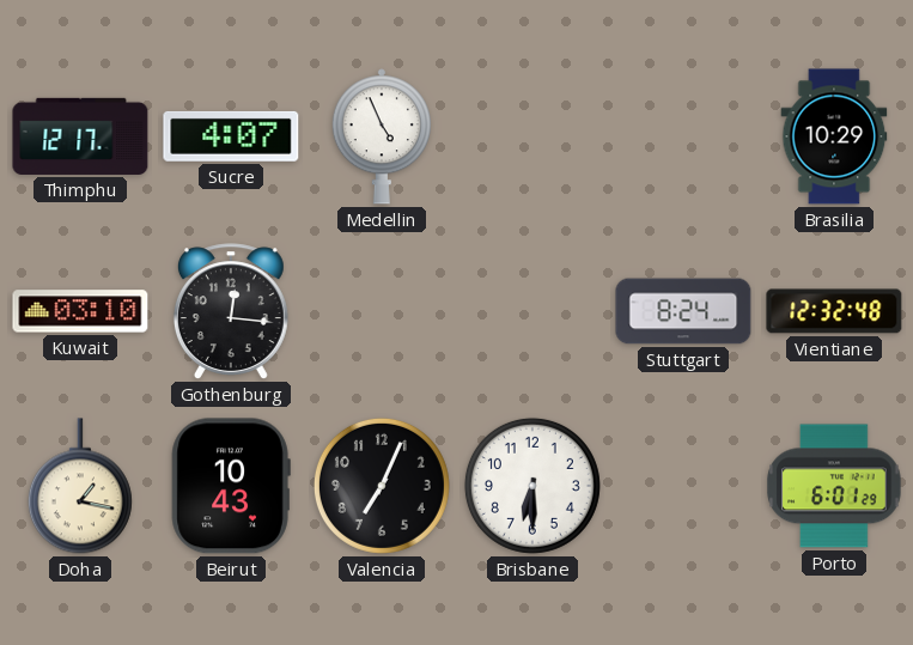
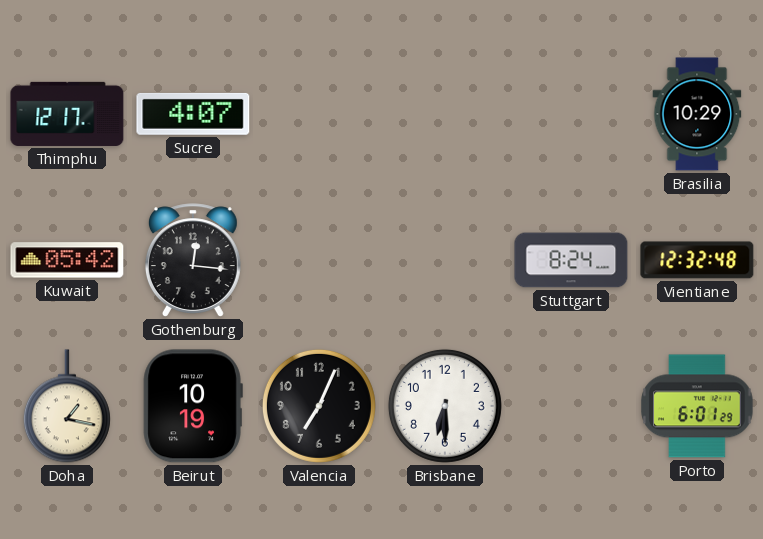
Medellin: 4:56 -> none (382, 136)
Kuwait: 03:10 -> 05:42 (67, 260)
Beirut: 10:43 -> 10:19 (193, 406)
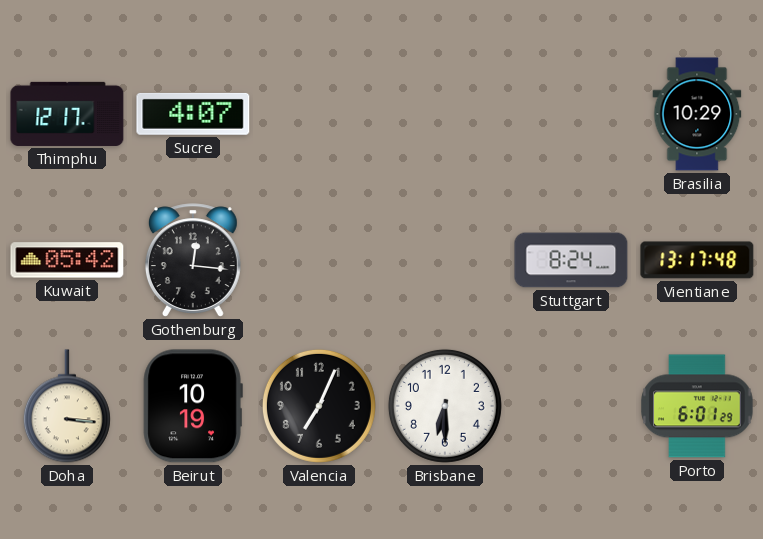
Vientiane: 12:32 -> 13:17 (697, 260)
Doha: 1:17 -> 3:16 (67, 406)
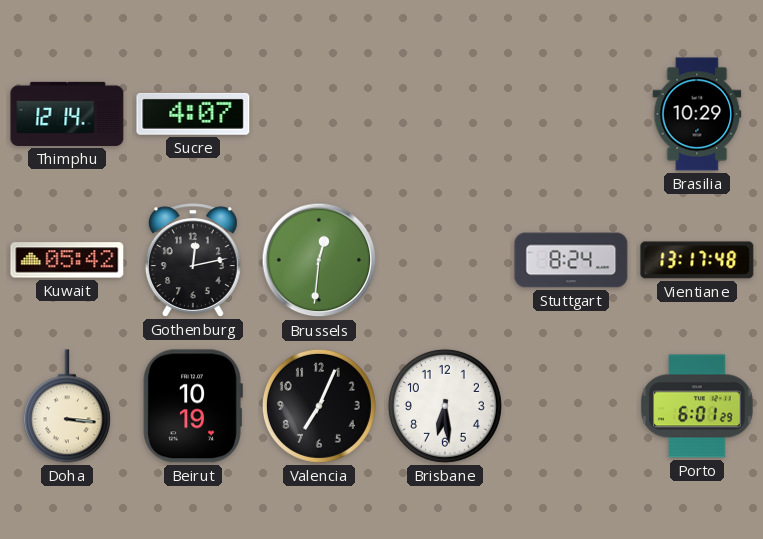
Thimphu: 12:17 -> 12:14 (67, 114)
Gothenburg: 12:16 -> 12:13 (193, 260)
Brussels: none -> 12:31 (319, 260)
Brisbane: 6:30 -> 6:29 (445, 406)
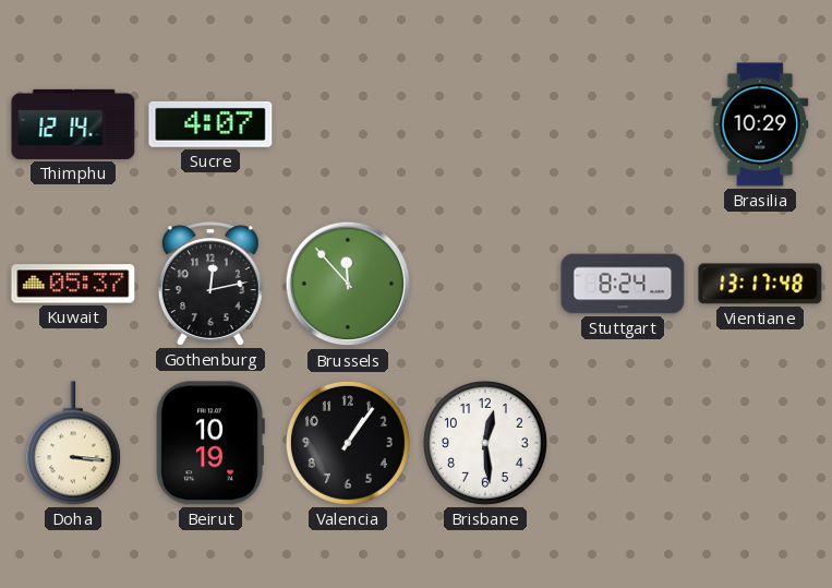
Kuwait: 05:42 -> 05:37 (73, 284)
Brussels: 12:31 -> 11:53 (348, 284)
Valencia: 7:04 -> 1:06 (348, 443)
Brisbane: 6:29 -> 12:29 (485, 443)
Porto: 6:01 -> none (697, 406)
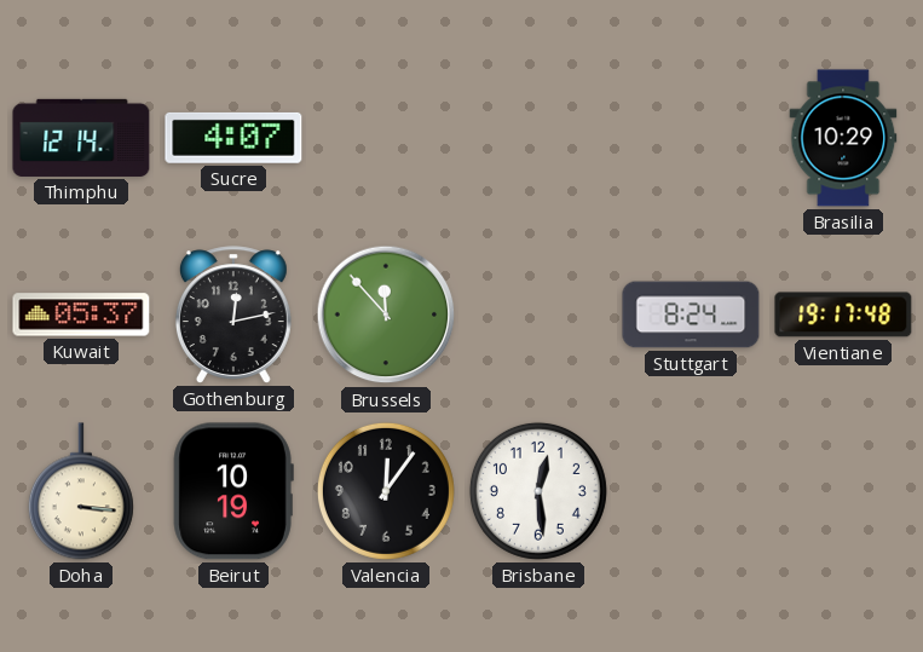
Vientiane: 13:17 -> 19:17 (843, 315)
Valencia: 1:06 -> 12:06 (386, 491)
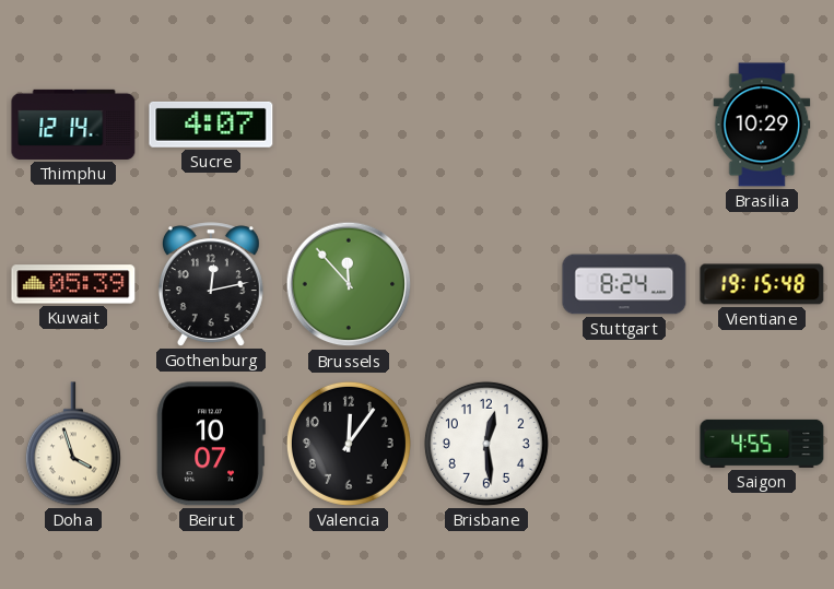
Kuwait: 05:37 -> 05:39 (73, 284)
Vientiane: 19:17 -> 19:15 (762, 284)
Doha: 3:16 -> 3:57 (73, 444)
Beirut: 10:19 -> 10:07 (211, 444)
Saigon: none -> 4:55 (762, 444)
